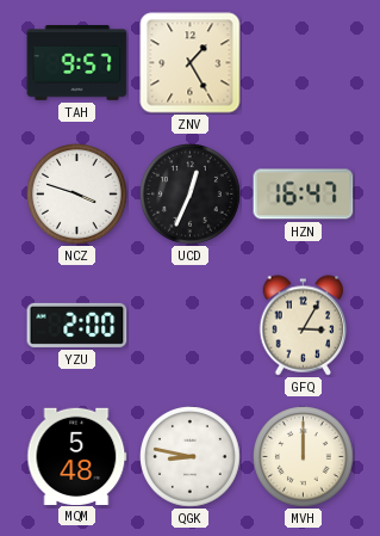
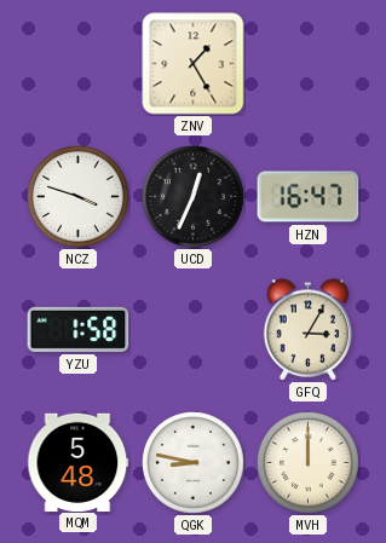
TAH: 9:57 -> none (77, 63)
YZU: 2:00 -> 1:58 (79, 329)
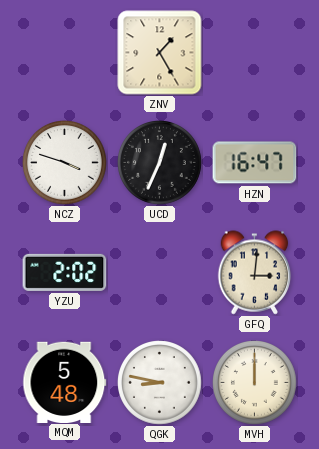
YZU: 1:58 -> 2:02 (65, 272)
GFQ: 3:05 -> 3:01 (255, 273)
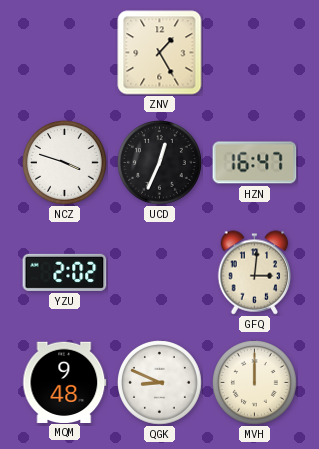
MQM: 5:48 -> 9:48 (65, 382)
QGK: 8:47 -> 8:49 (160, 383)
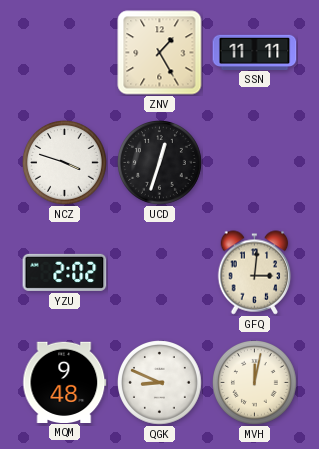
SSN: none -> 11:11 (255, 52)
UCD: 12:34 -> 12:33 (160, 163)
HZN: 16:47 -> none (255, 163)
MVH: 12:00 -> 12:02 (255, 383)
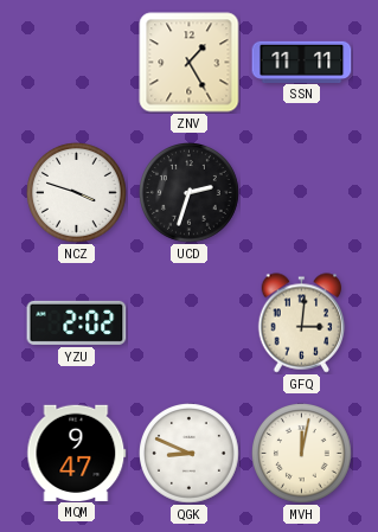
UCD: 12:33 -> 2:33 (190, 193)
MQM: 9:48 -> 9:47 (77, 453)
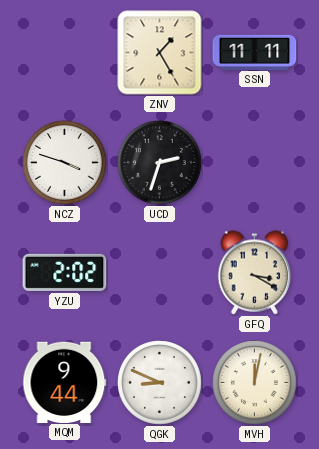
GFQ: 3:01 -> 3:20 (255, 273)
MQM: 9:47 -> 9:44 (65, 382)
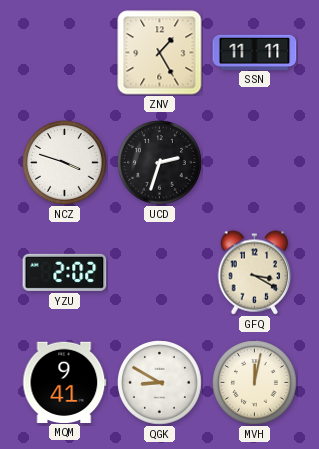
MQM: 9:44 -> 9:41 (65, 382)
QGK: 8:49 -> 8:50 (160, 383)
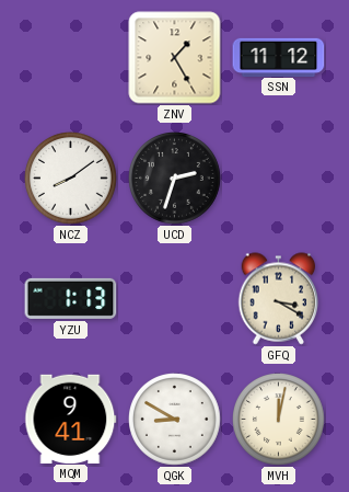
SSN: 11:11 -> 11:12 (279, 57)
NCZ: 3:48 -> 8:09 (71, 179)
YZU: 2:02 -> 1:13 (71, 298)
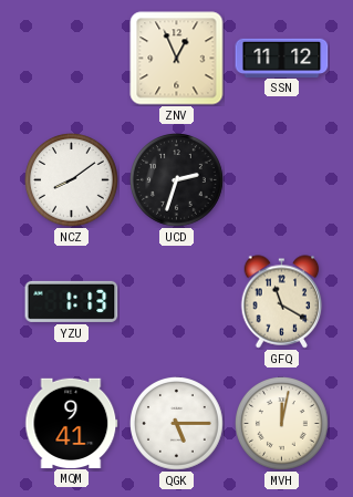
ZNV: 1:25 -> 12:56 (177, 59)
GFQ: 3:20 -> 11:20 (282, 302)
QGK: 8:50 -> 5:15 (177, 424)
